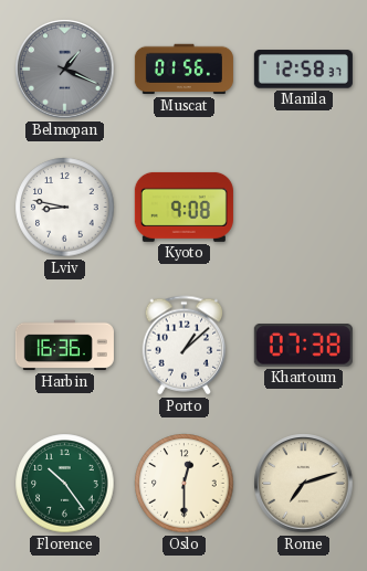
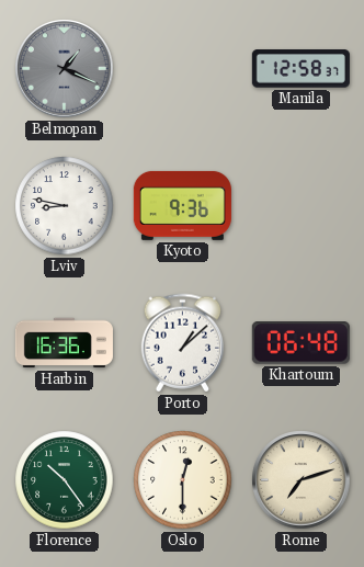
Muscat: 01:56 -> none (183, 70)
Kyoto: 9:08 -> 9:36 (182, 205)
Khartoum: 07:38 -> 06:48 (300, 343)
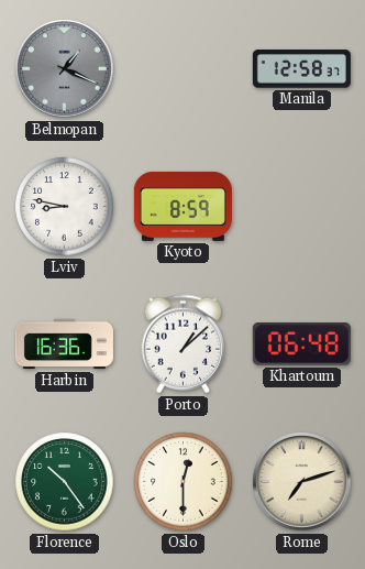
Kyoto: 9:36 -> 8:59 (182, 206)
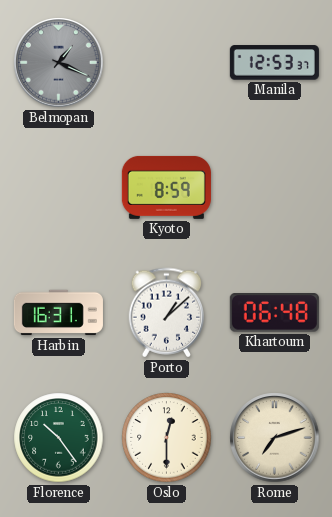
Manila: 12:58 -> 12:53 (274, 63)
Lviv: 8:47 -> none (65, 207)
Harbin: 16:36 -> 16:31 (58, 313)
